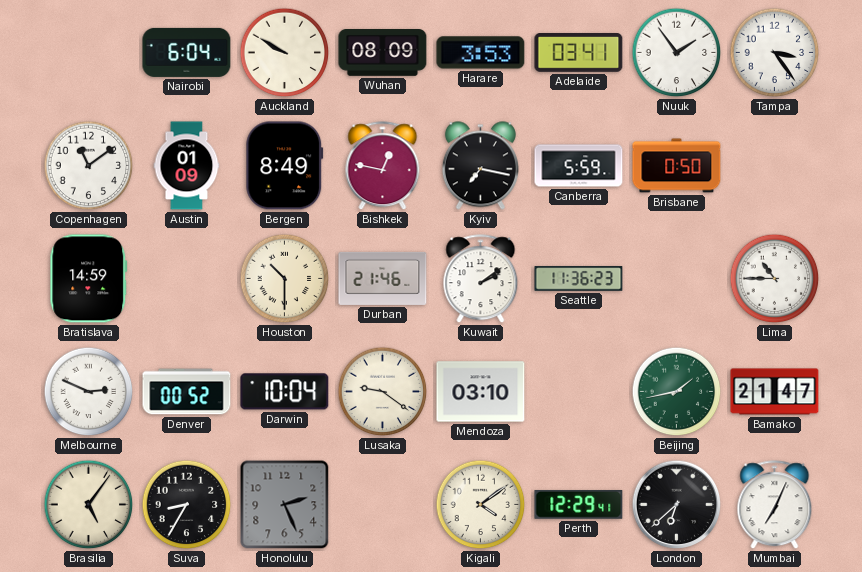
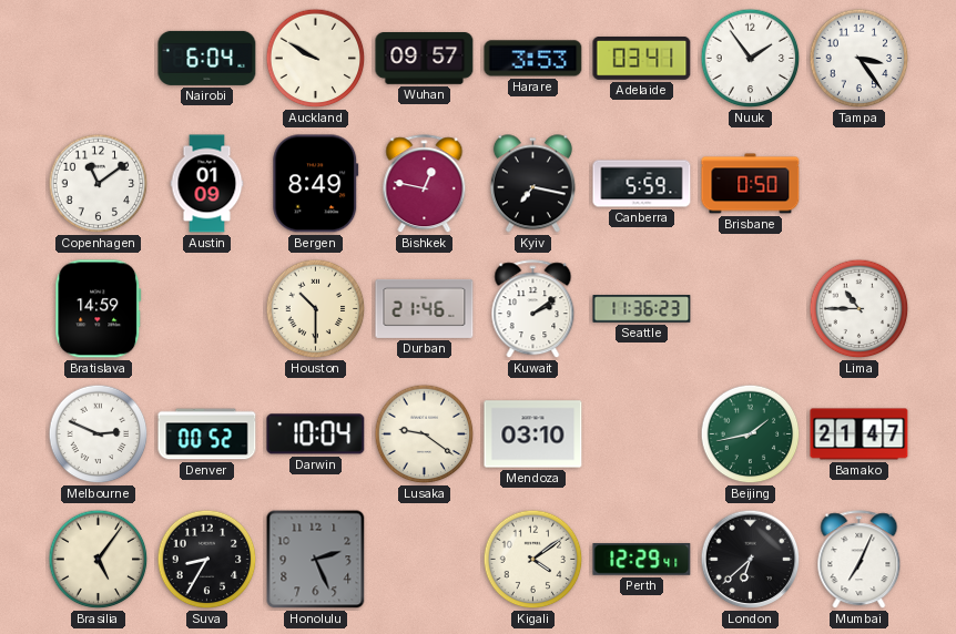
Wuhan: 08:09 -> 09:57 (425, 59)
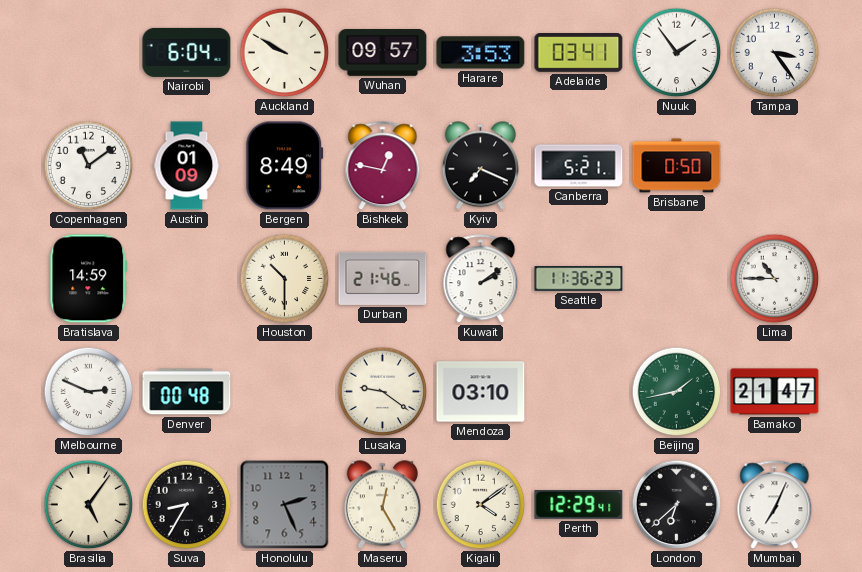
Kyiv: 7:17 -> 7:19 (480, 166)
Canberra: 5:59 -> 5:21 (579, 166)
Denver: 00:52 -> 00:48 (187, 392)
Darwin: 10:04 -> none (316, 434)
Maseru: none -> 12:25 (382, 505)
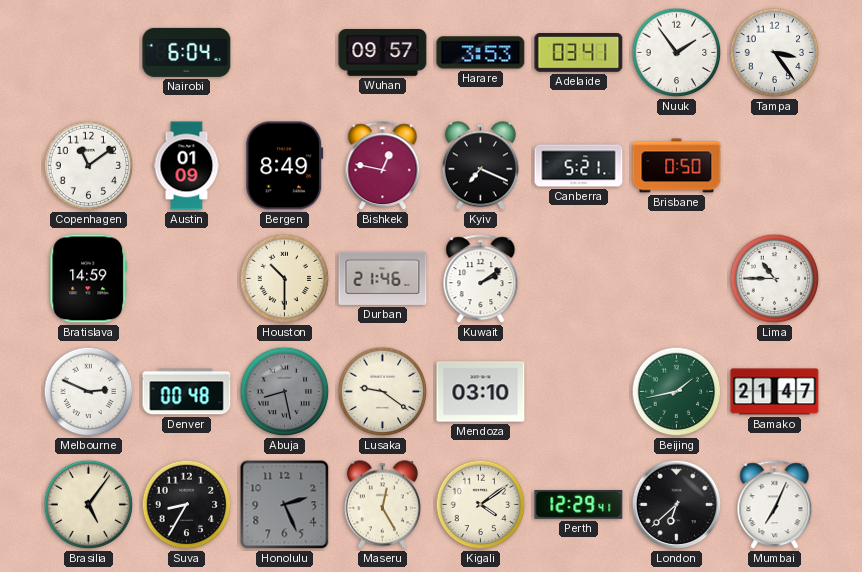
Auckland: 9:50 -> none (285, 53)
Seattle: 11:36 -> none (579, 279)
Abuja: none -> 8:28 (285, 392)
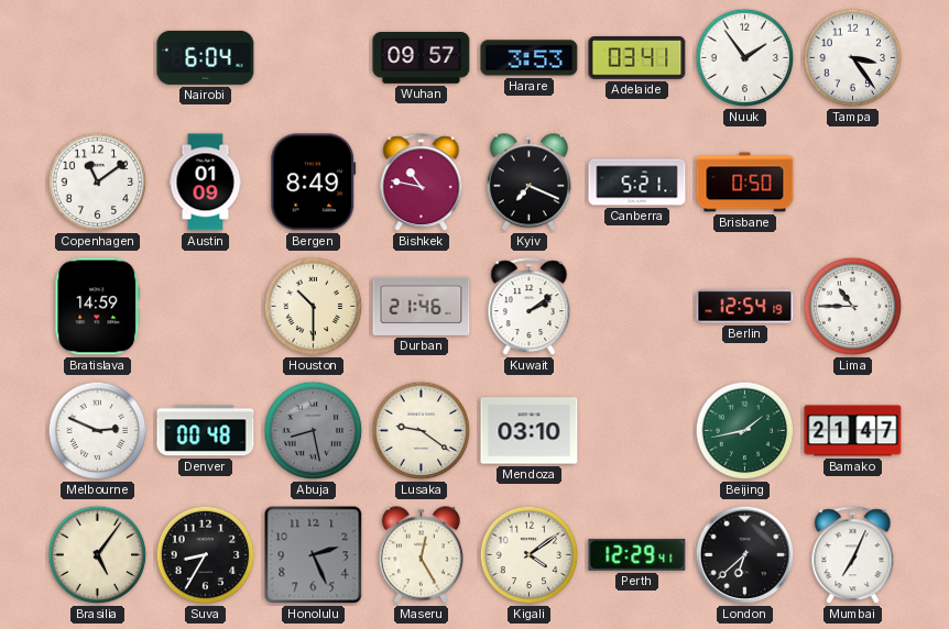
Bishkek: 12:47 -> 10:47 (422, 183)
Berlin: none -> 12:54 (745, 307)
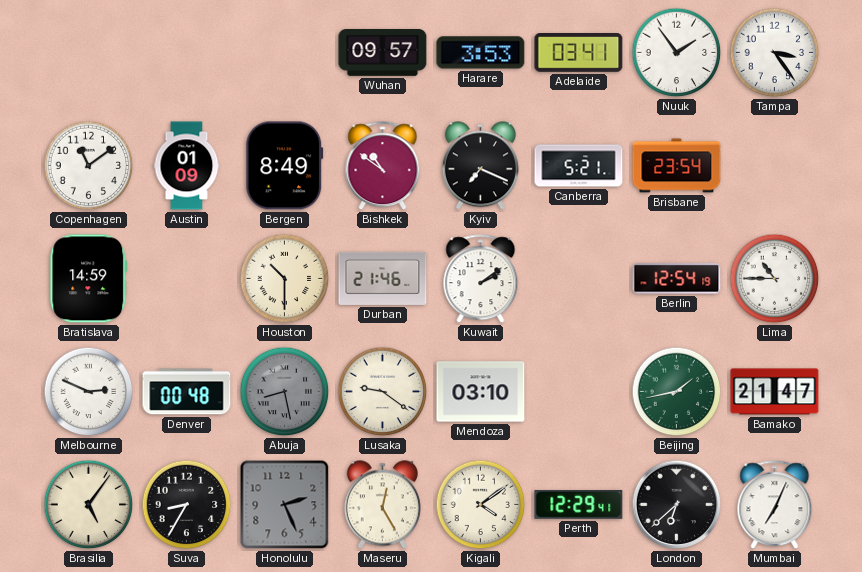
Nairobi: 6:04 -> none (206, 57)
Bishkek: 10:47 -> 10:51 (383, 166)
Brisbane: 0:50 -> 23:54 (677, 166)
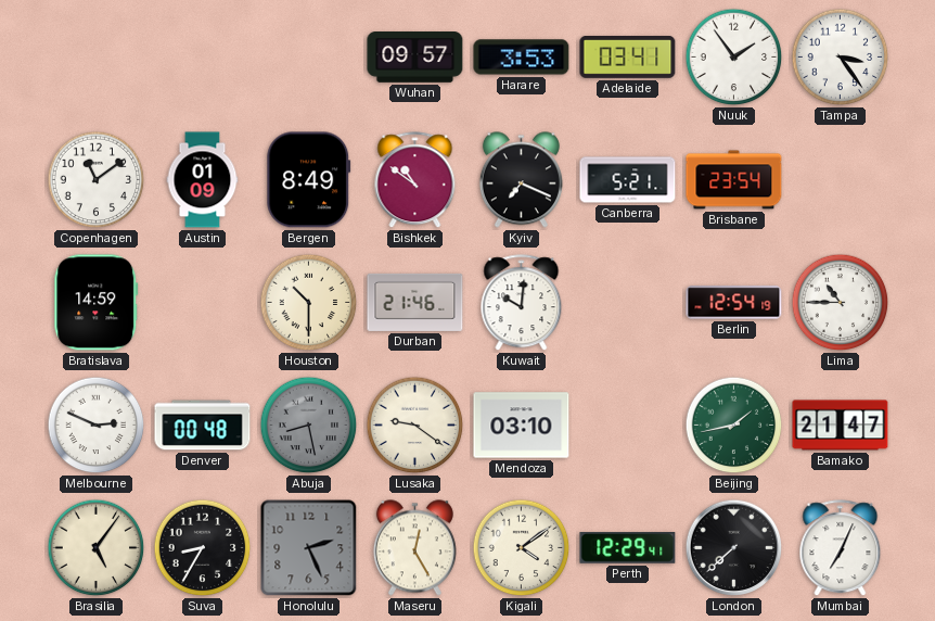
Kuwait: 2:09 -> 10:01 (522, 303)
London: 6:38 -> 7:38 (734, 548)
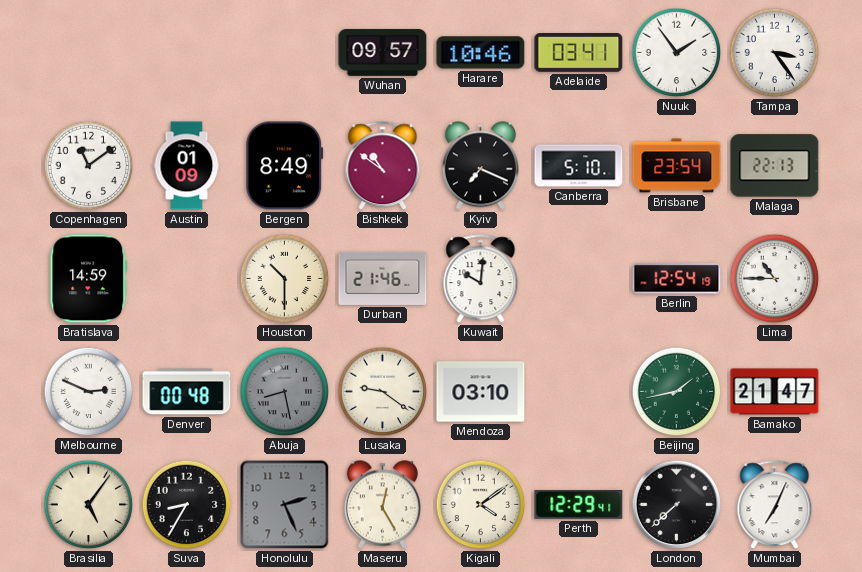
Harare: 3:53 -> 10:46 (481, 53)
Canberra: 5:21 -> 5:10 (579, 166)
Malaga: none -> 22:13 (775, 166)
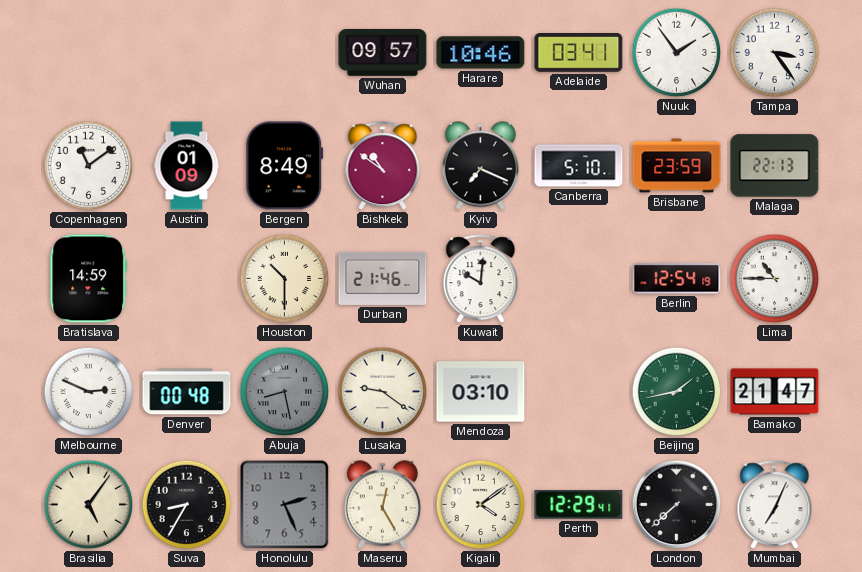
Brisbane: 23:54 -> 23:59 (677, 166)
